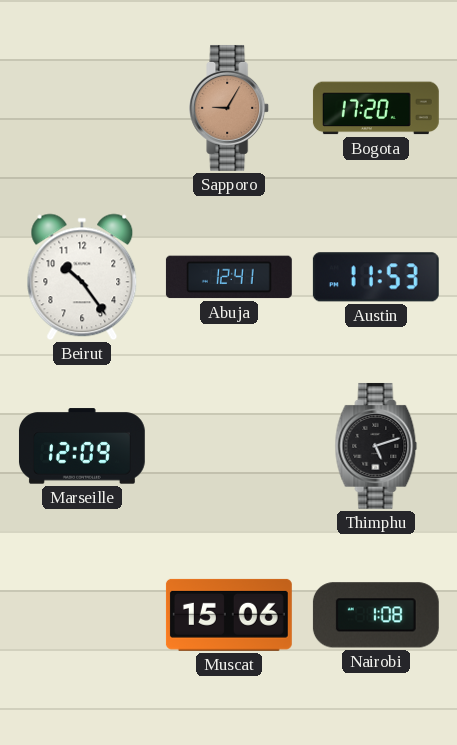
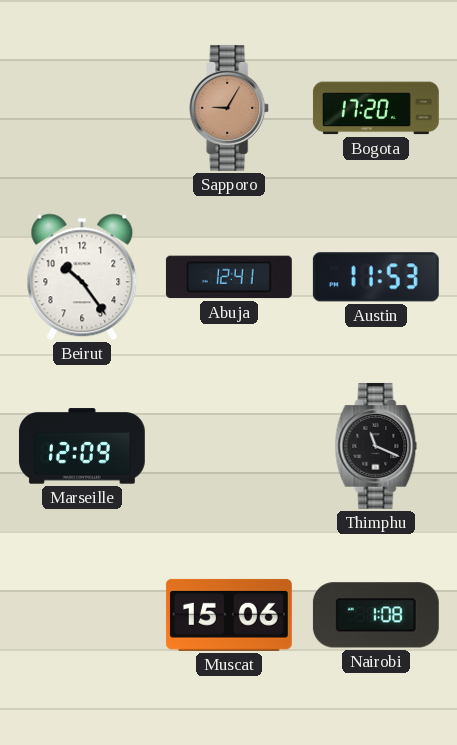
Thimphu: 5:12 -> 11:19 (376, 446)
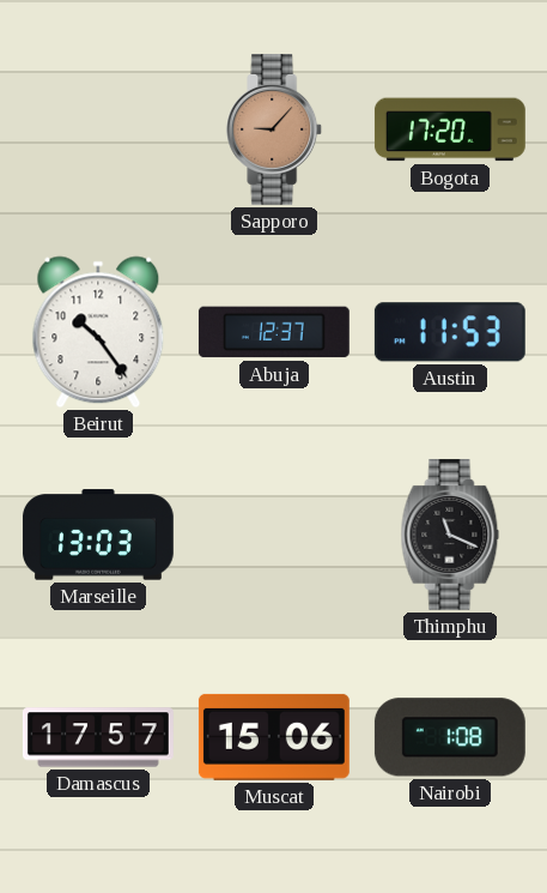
Sapporo: 9:05 -> 9:07 (275, 129)
Abuja: 12:41 -> 12:37 (274, 332)
Marseille: 12:09 -> 13:03 (98, 535)
Damascus: none -> 17:57 (98, 737)
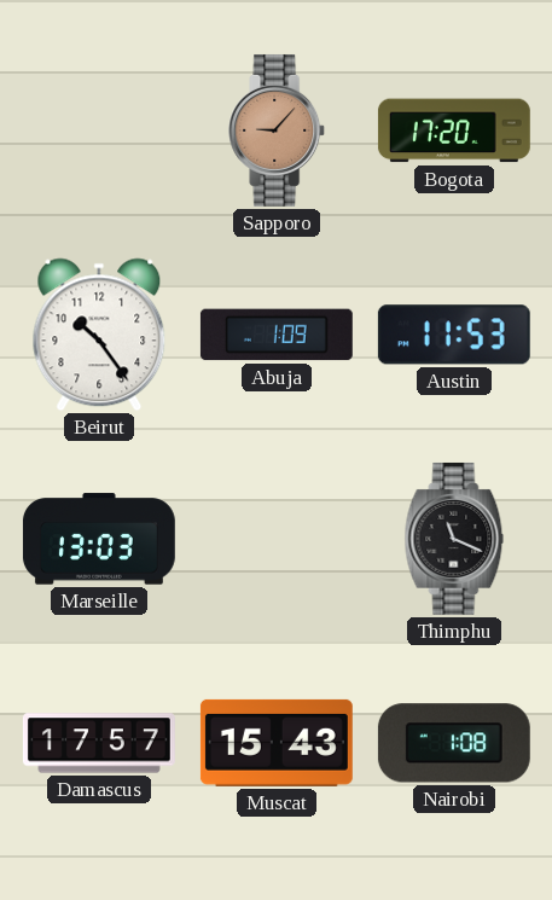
Abuja: 12:37 -> 1:09 (277, 335)
Muscat: 15:06 -> 15:43 (277, 743)
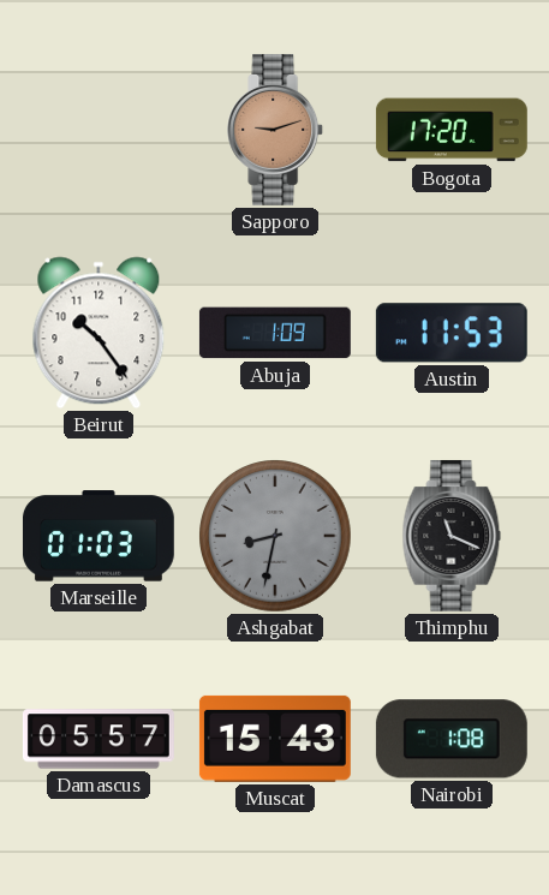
Sapporo: 9:07 -> 9:12 (276, 130)
Marseille: 13:03 -> 01:03 (99, 536)
Ashgabat: none -> 8:32 (275, 536)
Damascus: 17:57 -> 05:57 (99, 739)
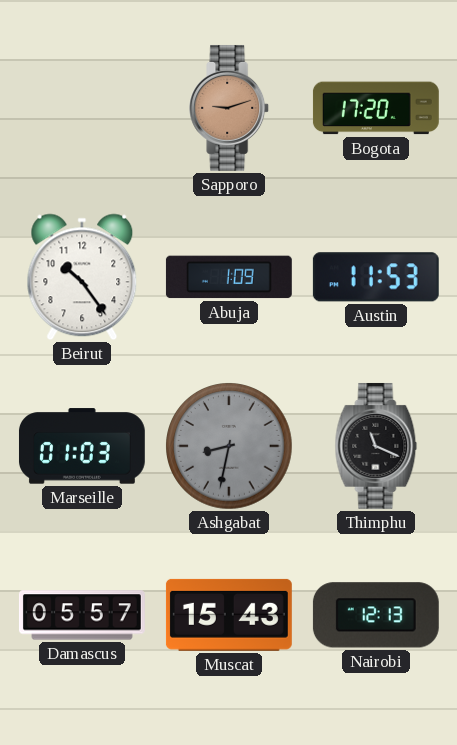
Nairobi: 1:08 -> 12:13 (376, 615)
